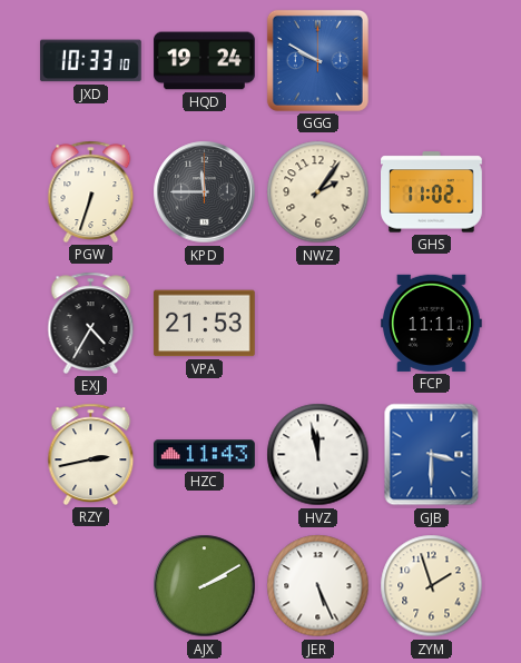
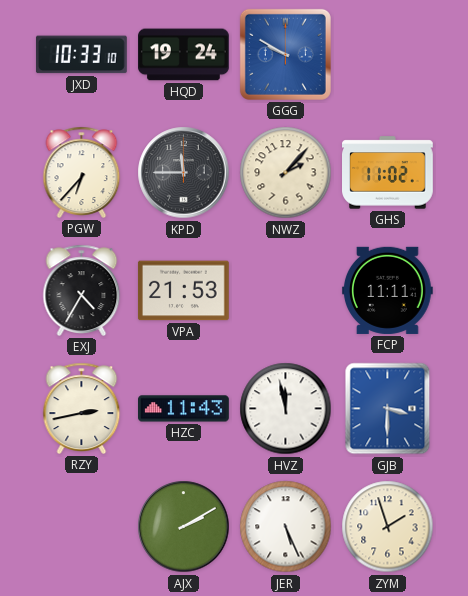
PGW: 6:33 -> 6:37 (82, 172)
NWZ: 2:06 -> 2:07 (286, 173)
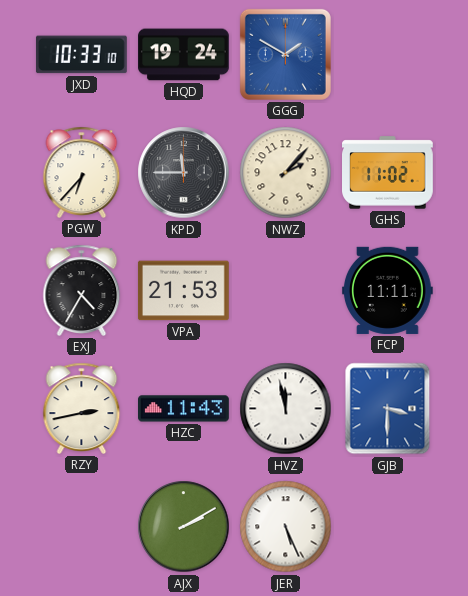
GGG: 9:50 -> 1:50 (285, 54)
ZYM: 1:57 -> none (388, 527)
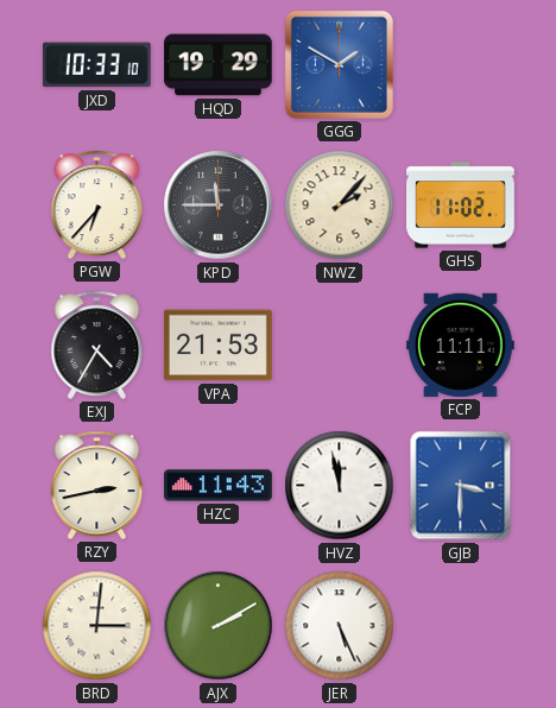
HQD: 19:24 -> 19:29 (219, 65)
BRD: none -> 3:01 (97, 626)
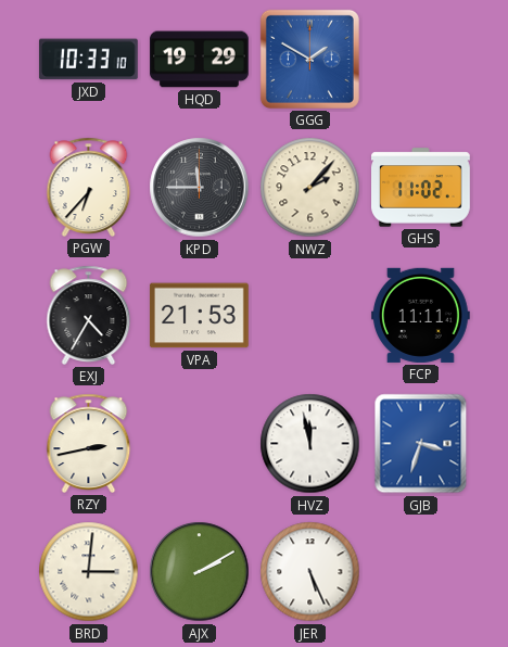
HZC: 11:43 -> none (219, 486)
GJB: 3:30 -> 3:33 (421, 444)
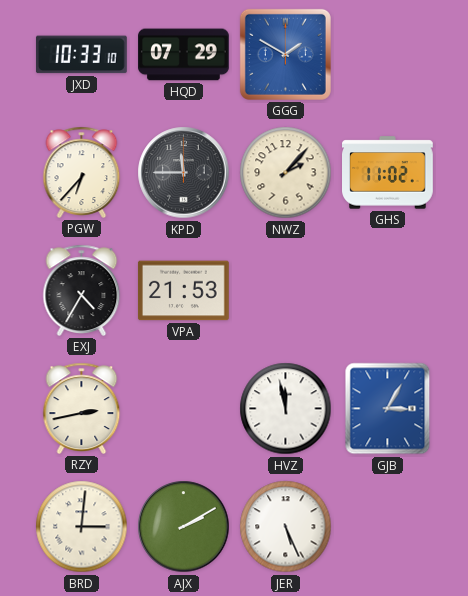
HQD: 19:29 -> 07:29 (184, 55)
FCP: 11:11 -> none (421, 315)
GJB: 3:33 -> 3:05 (388, 409)
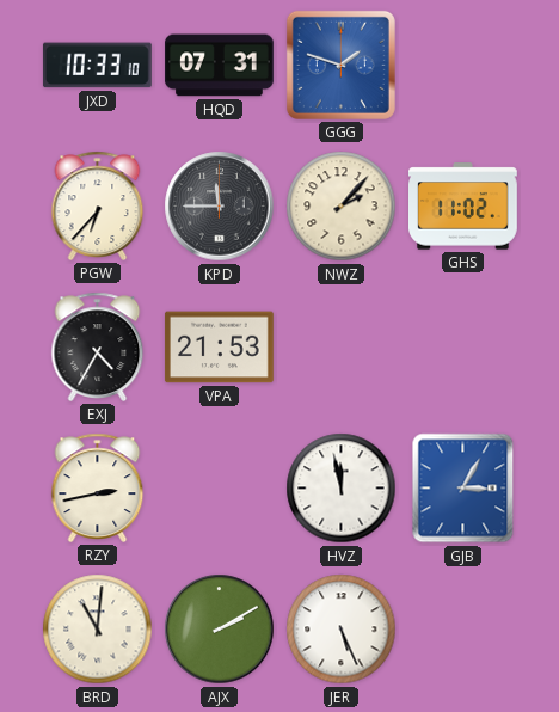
HQD: 07:29 -> 07:31 (220, 66)
GGG: 1:50 -> 1:48 (340, 65)
BRD: 3:01 -> 11:01 (98, 630)
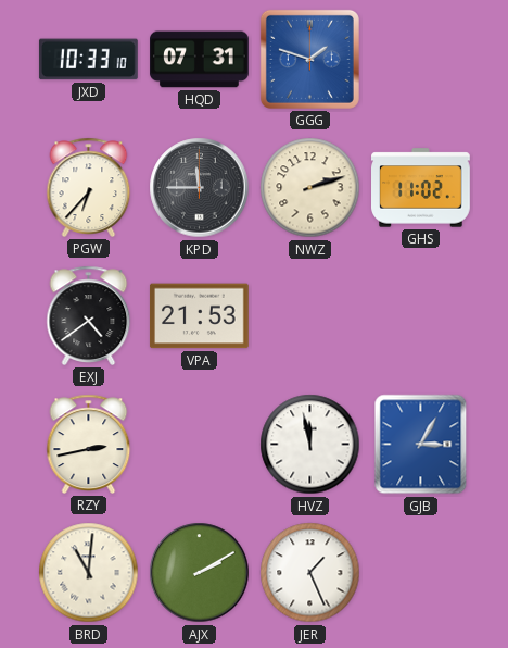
NWZ: 2:07 -> 2:12 (310, 188)
EXJ: 4:35 -> 4:39 (89, 315)
JER: 5:26 -> 1:26 (310, 573)
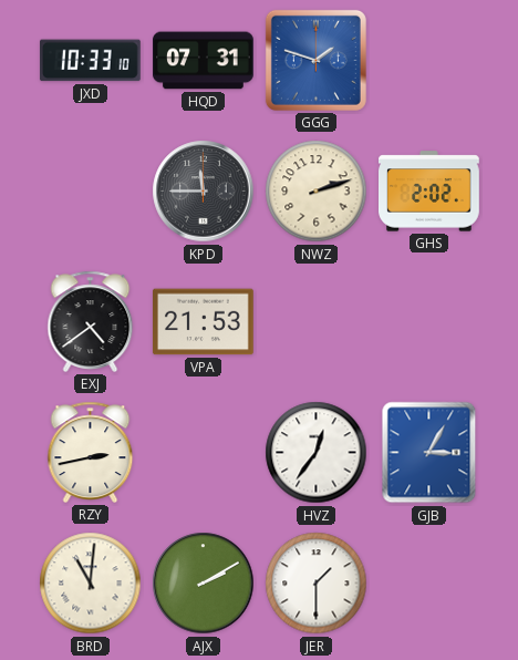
PGW: 6:37 -> none (89, 187)
GHS: 11:02 -> 2:02 (429, 192)
HVZ: 11:58 -> 12:36 (317, 453)
JER: 1:26 -> 1:30 (317, 584)
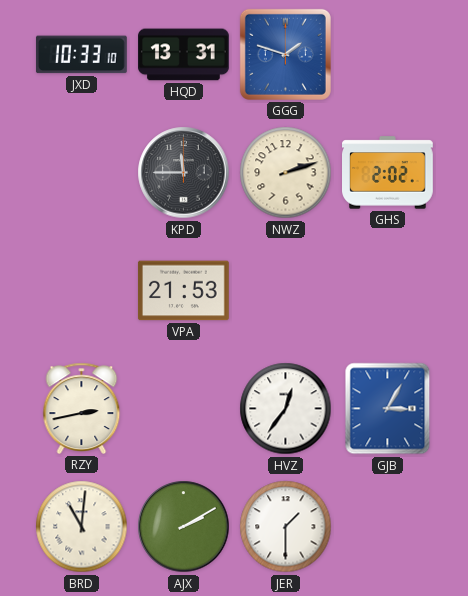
HQD: 07:31 -> 13:31 (184, 55)
EXJ: 4:39 -> none (91, 321)
